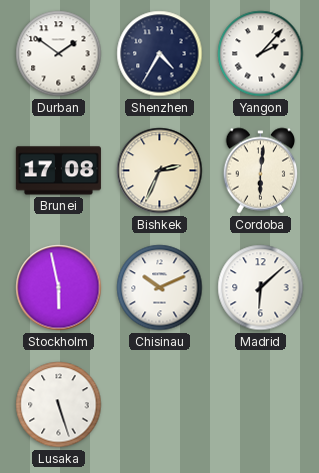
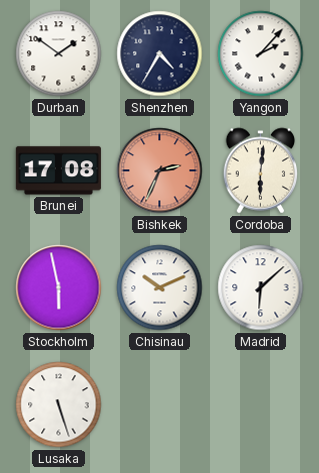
Bishkek dial: cream -> salmon (160, 171)
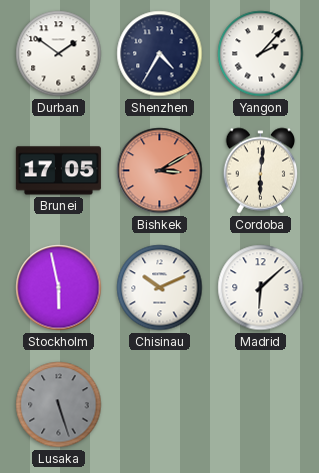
Brunei: 17:08 -> 17:05 (58, 171)
Bishkek: 2:34 -> 3:10 (160, 171)
Lusaka dial: white -> grey (59, 405)
